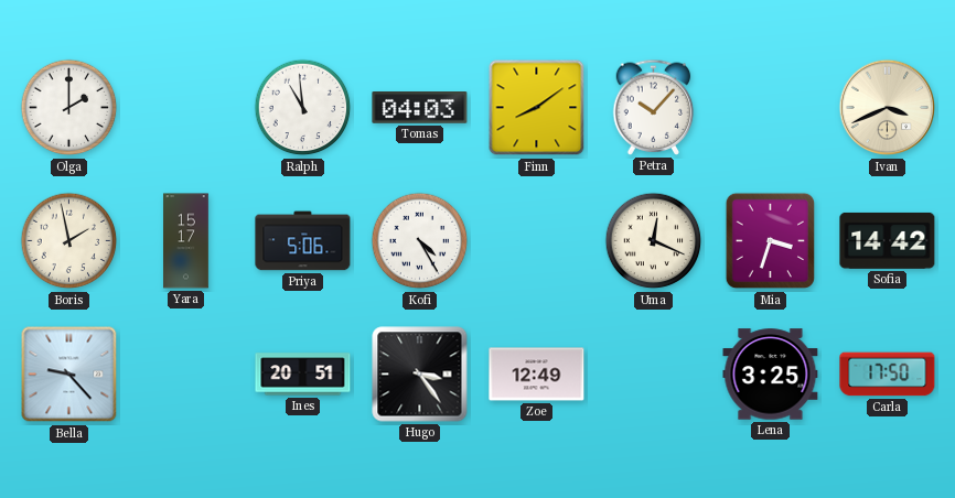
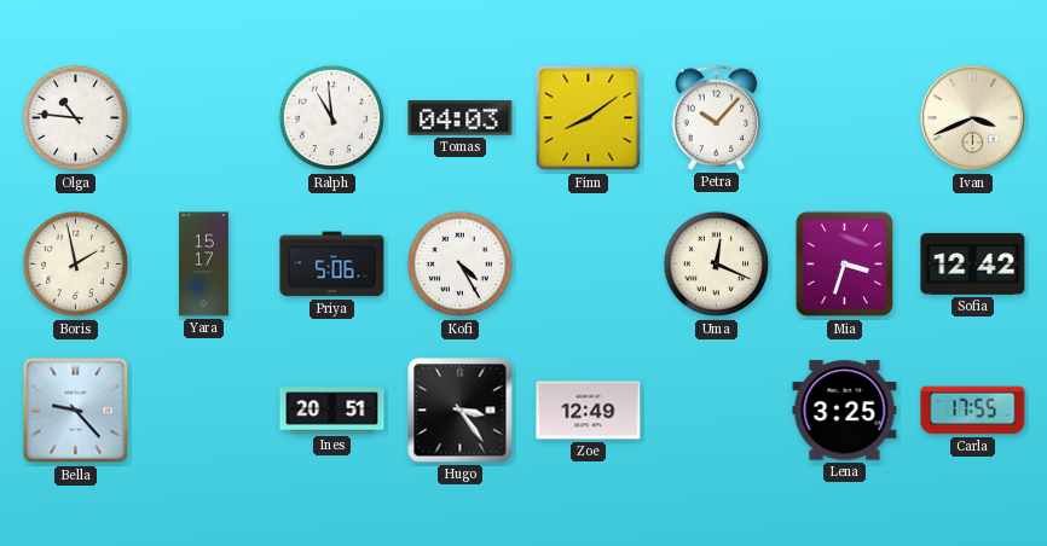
Olga: 2:00 -> 10:46 (76, 118)
Sofia: 14:42 -> 12:42 (973, 263)
Carla: 17:50 -> 17:55 (973, 411)
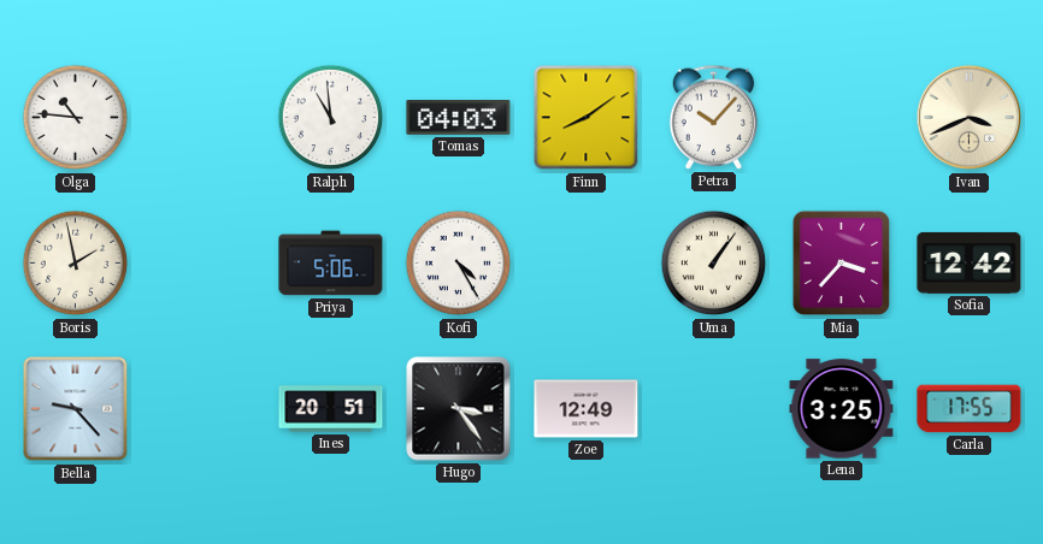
Yara: 15:17 -> none (204, 265)
Uma: 12:19 -> 1:06 (714, 264)
Mia: 3:33 -> 3:37 (842, 264)
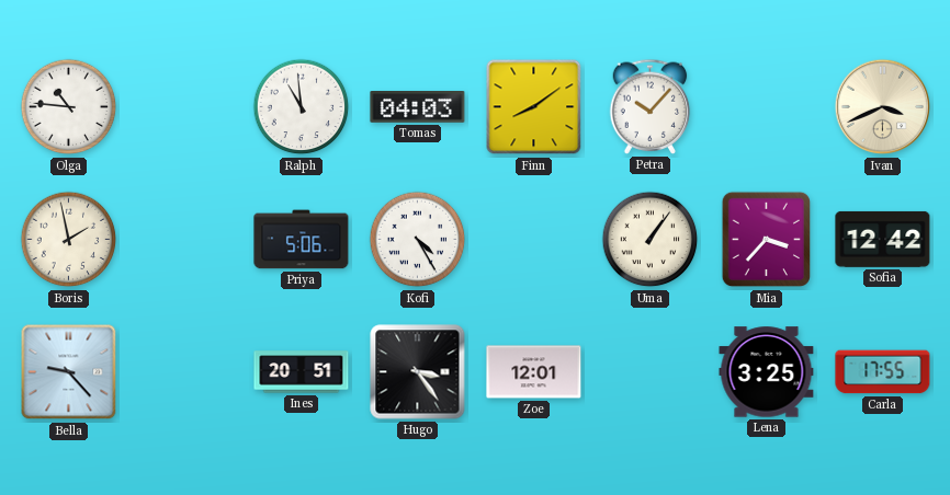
Zoe: 12:49 -> 12:01 (534, 372)
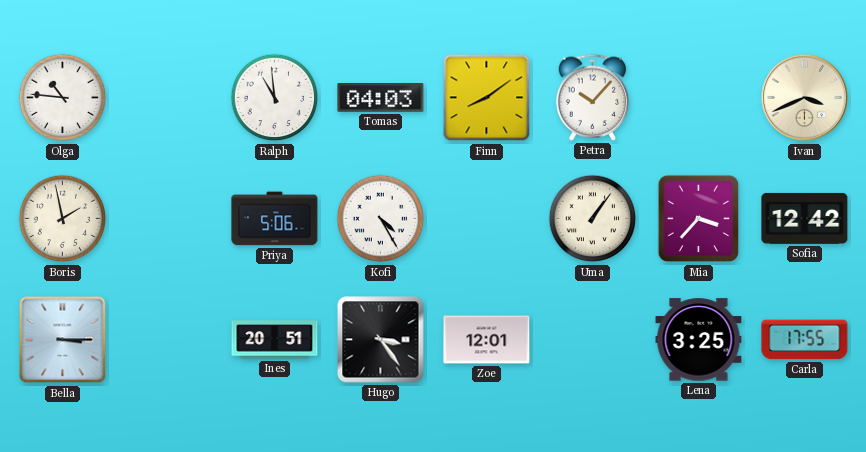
Bella: 9:23 -> 3:15 (63, 340)
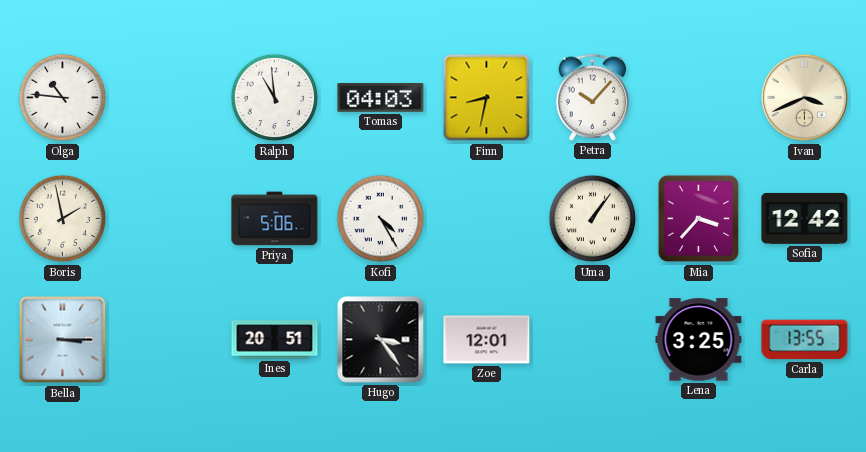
Finn: 8:09 -> 8:32 (487, 98)
Carla: 17:55 -> 13:55 (805, 340)
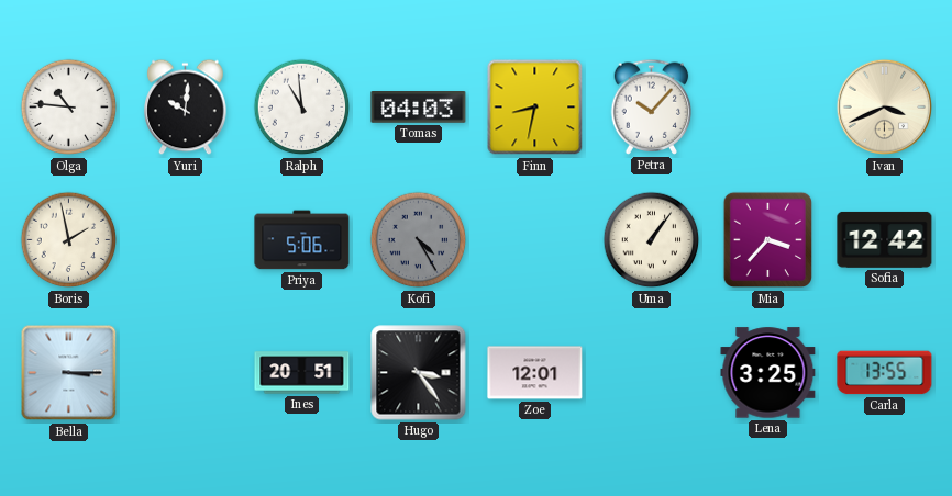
Yuri: none -> 10:01 (186, 108)
Kofi dial: white -> grey (419, 240)
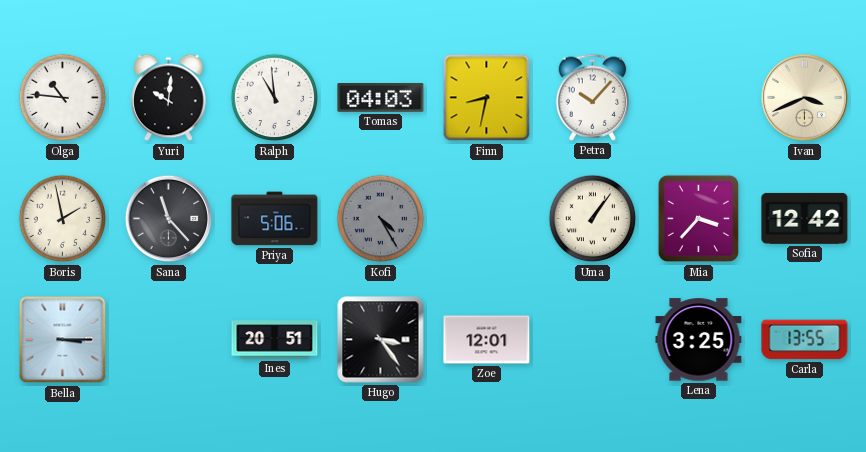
Sana: none -> 11:23 (169, 219)
